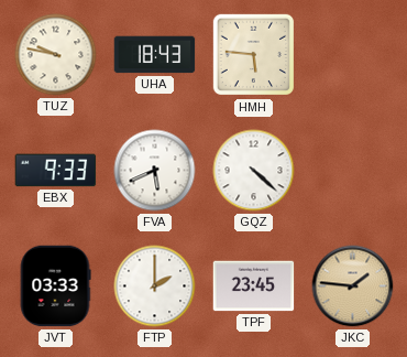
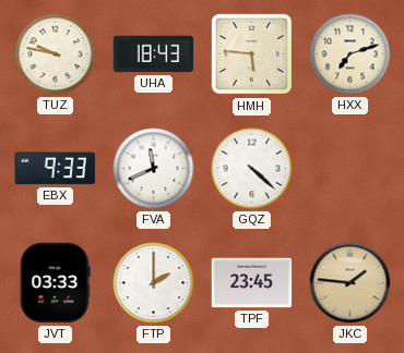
HXX: none -> 7:12 (350, 54)
FVA: 5:41 -> 11:41 (154, 169)
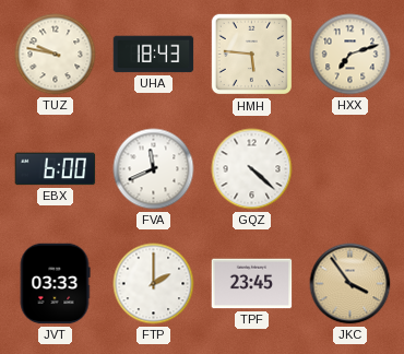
EBX: 9:33 -> 6:00 (56, 169)
JKC: 1:46 -> 3:54 (350, 284)
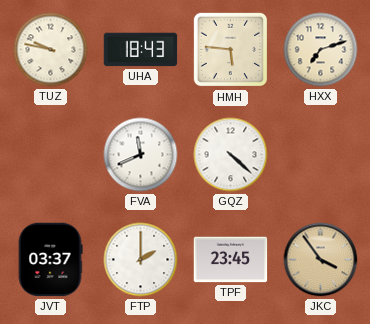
EBX: 6:00 -> none (56, 169)
JVT: 03:33 -> 03:37 (50, 260)
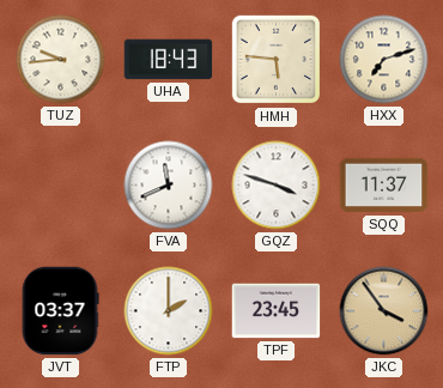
TUZ: 9:47 -> 9:44 (61, 60)
GQZ: 4:22 -> 3:48 (277, 186)
SQQ: none -> 11:37 (384, 186)
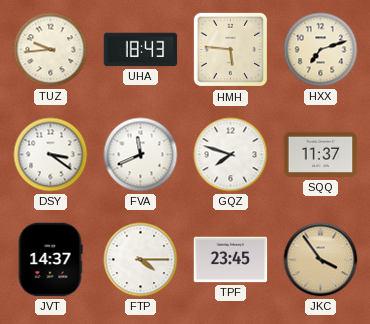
DSY: none -> 3:21 (51, 155)
GQZ: 3:48 -> 7:48 (231, 155)
JVT: 03:37 -> 14:37 (50, 260)
FTP: 2:00 -> 4:15 (141, 260)
